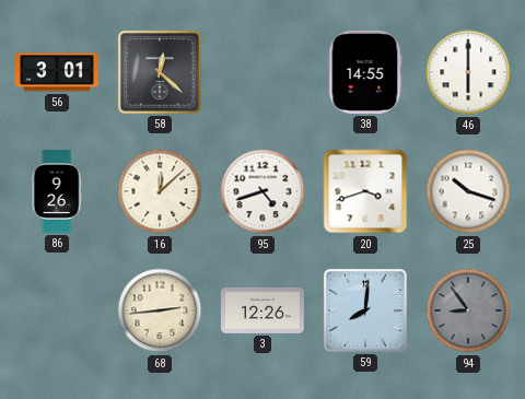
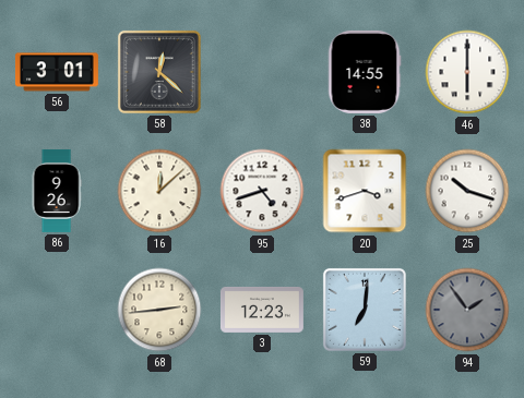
3: 12:26 -> 12:23 (262, 310)
59: 8:01 -> 7:01 (365, 310)
94: 8:54 -> 1:54 (467, 310)
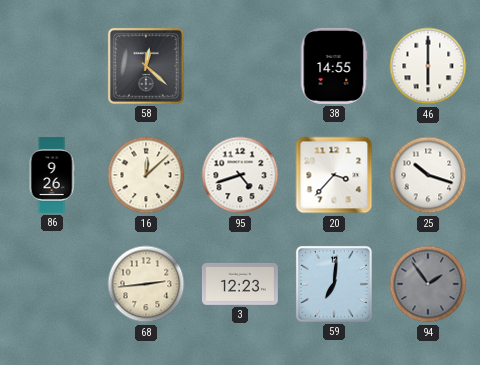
56: 3:01 -> none (57, 72)
20: 3:42 -> 3:37 (334, 175)
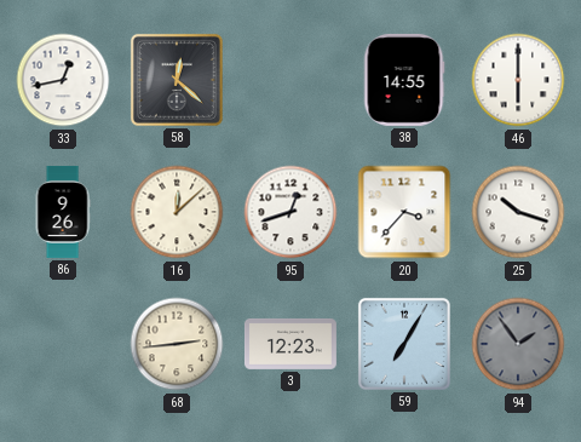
33: none -> 12:43 (63, 80)
95: 4:42 -> 12:42 (290, 212)
59: 7:01 -> 7:05 (404, 344)
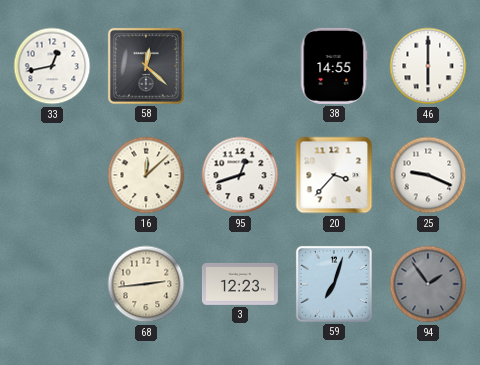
86: 9:26 -> none (63, 212)
25: 10:18 -> 9:19 (428, 175)
59: 7:05 -> 7:03 (334, 284)
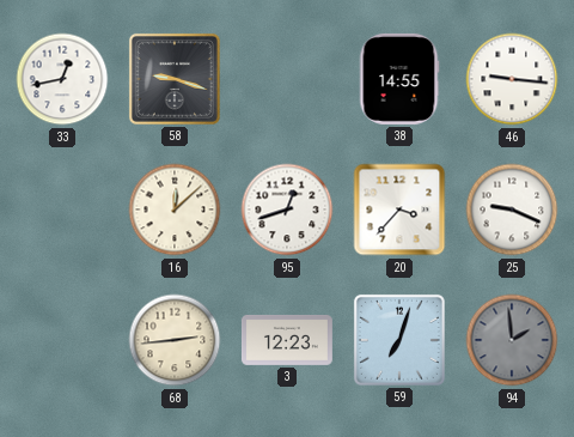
58: 12:22 -> 9:18 (175, 79)
46: 6:00 -> 9:16 (512, 79)
94: 1:54 -> 1:59 (512, 340)
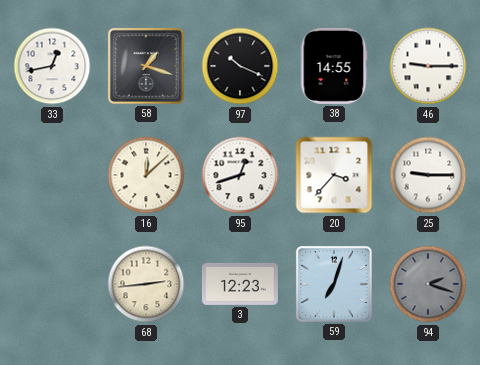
58: 9:18 -> 1:18 (146, 66)
97: none -> 10:19 (240, 66)
46: 9:16 -> 9:15 (428, 66)
25: 9:19 -> 9:15 (428, 175)
94: 1:59 -> 2:18 (428, 284)
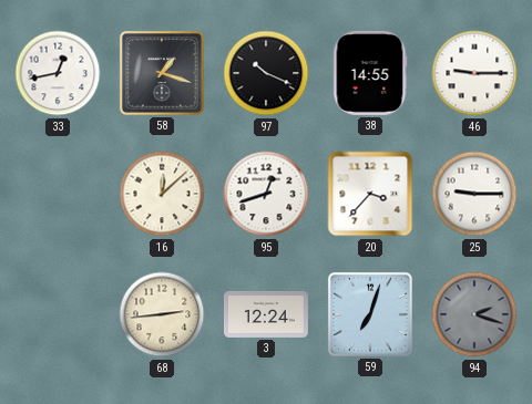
3: 12:23 -> 12:24 (266, 314)
